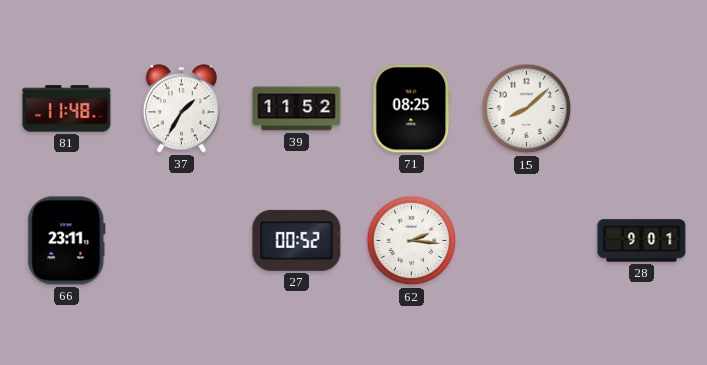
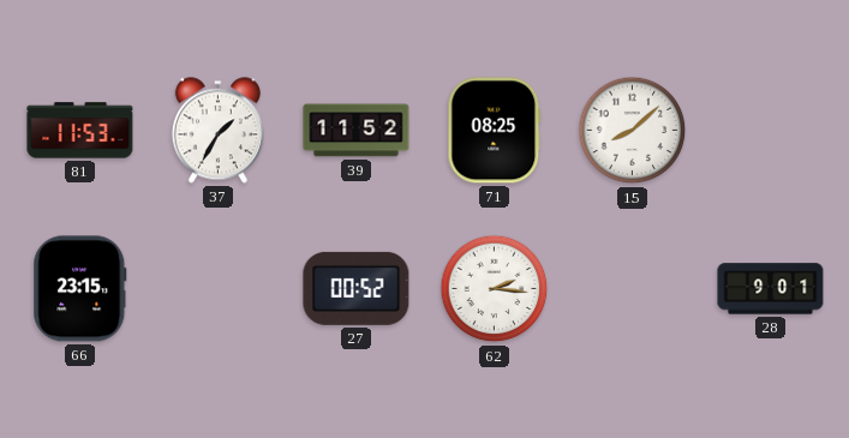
81: 11:48 -> 11:53 (80, 131)
66: 23:11 -> 23:15 (80, 289)
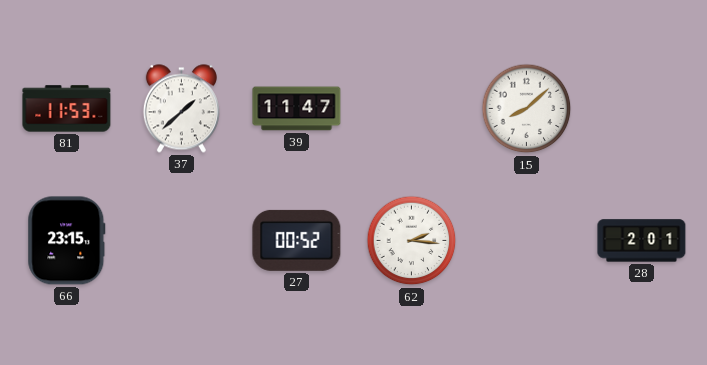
37: 1:35 -> 1:38 (181, 109)
39: 11:52 -> 11:47 (297, 109)
71: 08:25 -> none (495, 131)
28: 9:01 -> 2:01 (642, 241)
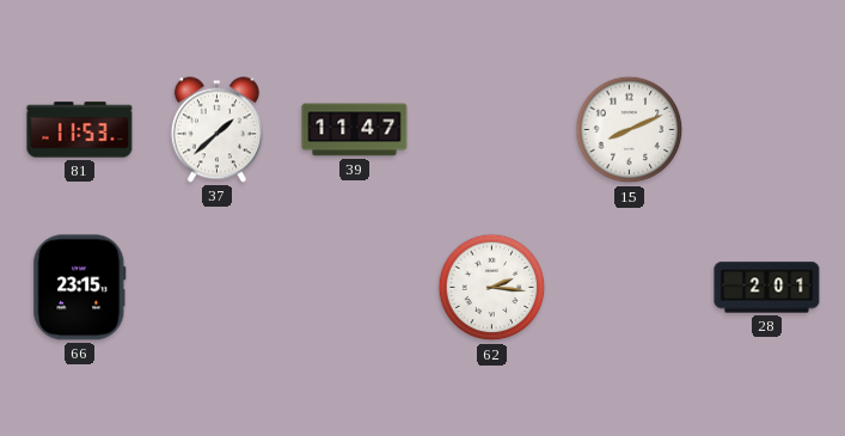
15: 8:08 -> 8:11 (630, 130)
27: 00:52 -> none (297, 240)
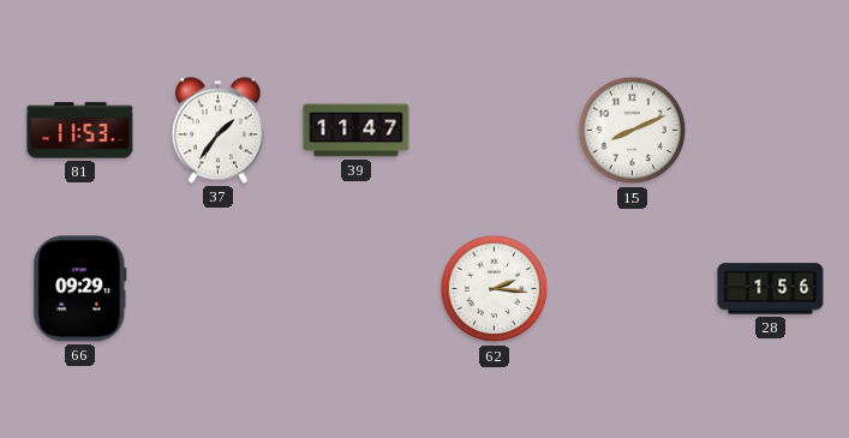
37: 1:38 -> 1:36 (217, 131)
66: 23:15 -> 09:29 (80, 289)
28: 2:01 -> 1:56 (771, 289)
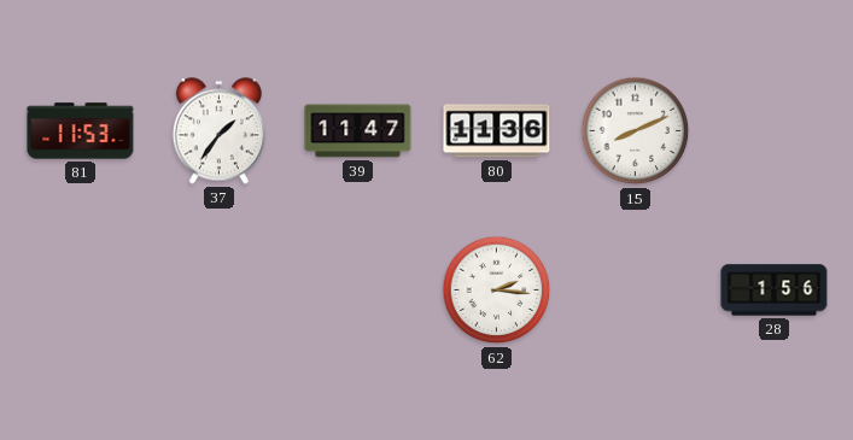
80: none -> 11:36 (497, 131)
66: 09:29 -> none (80, 289)
